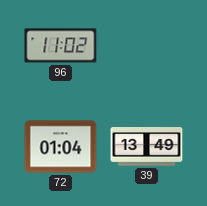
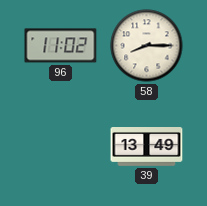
58: none -> 8:15 (147, 46)
72: 01:04 -> none (61, 147)
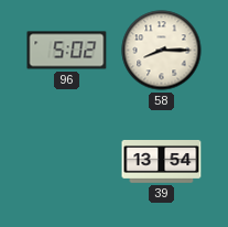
96: 11:02 -> 5:02 (67, 51)
39: 13:49 -> 13:54 (162, 162)
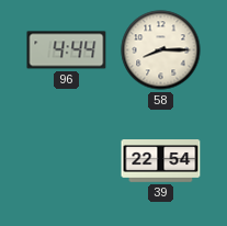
96: 5:02 -> 4:44 (67, 50)
39: 13:54 -> 22:54 (161, 161)
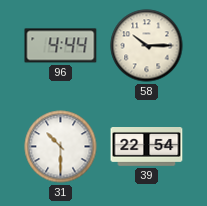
58: 8:15 -> 10:15 (147, 46)
31: none -> 10:30 (61, 147)
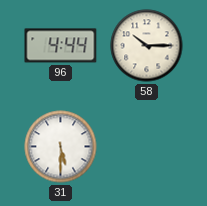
31: 10:30 -> 5:30 (61, 147)
39: 22:54 -> none (147, 147)
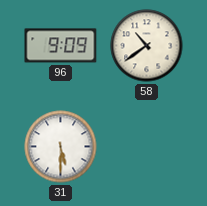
96: 4:44 -> 9:09 (61, 46)
58: 10:15 -> 10:39 (147, 46)
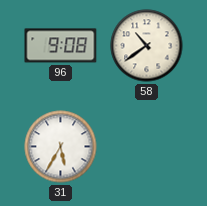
96: 9:09 -> 9:08 (61, 46)
31: 5:30 -> 5:35 (61, 147)
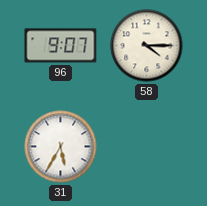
96: 9:08 -> 9:07 (61, 46)
58: 10:39 -> 4:15 (147, 46)
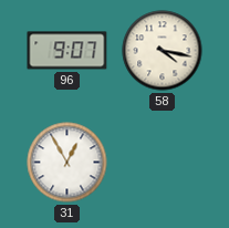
58: 4:15 -> 4:17 (163, 51)
31: 5:35 -> 12:55 (67, 163)
